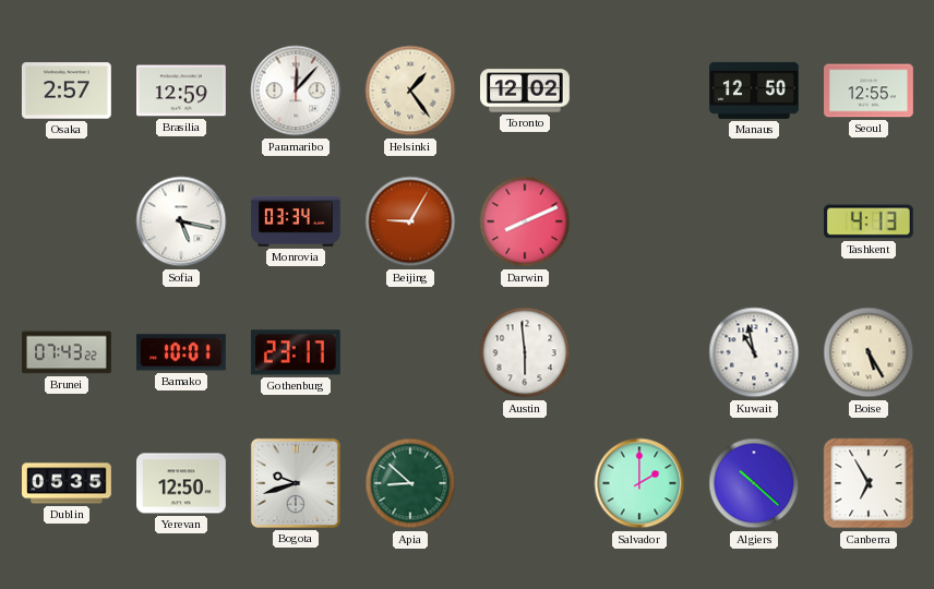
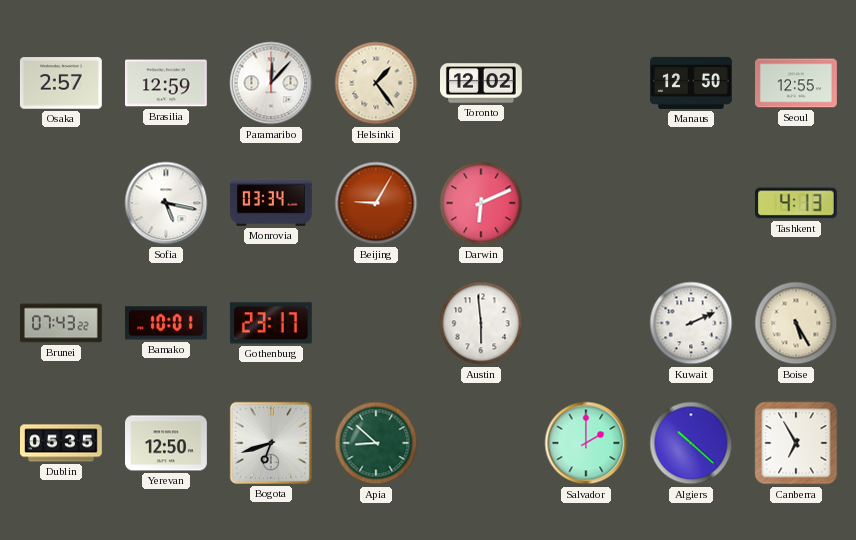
Darwin: 8:11 -> 6:11 (481, 203)
Kuwait: 10:58 -> 2:11 (691, 323)
Bogota: 9:42 -> 6:42 (271, 443)
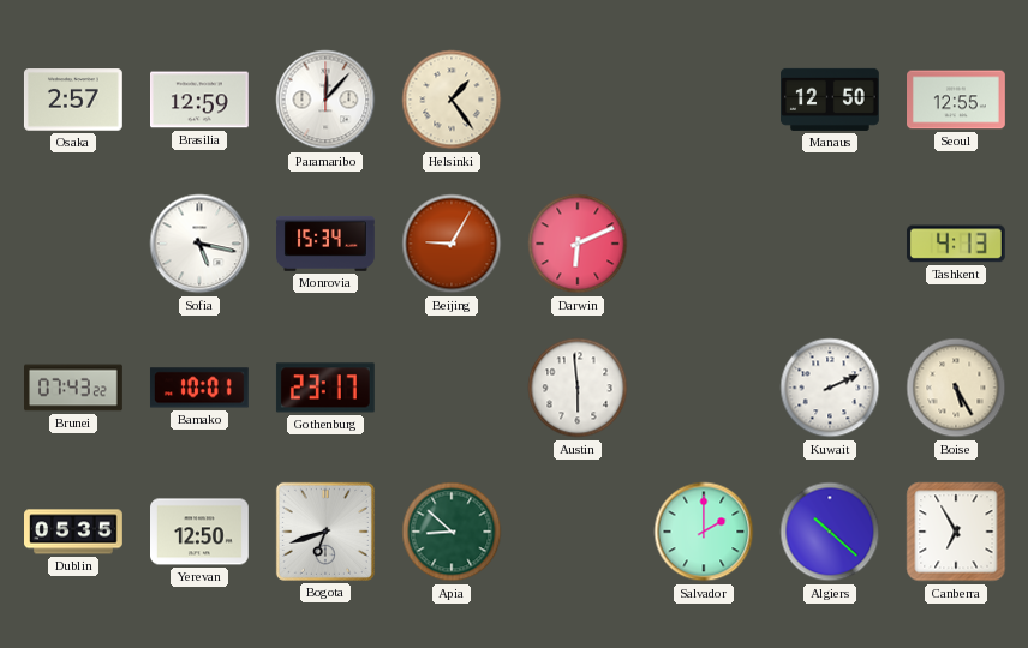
Toronto: 12:02 -> none (482, 83)
Monrovia: 03:34 -> 15:34 (327, 244)
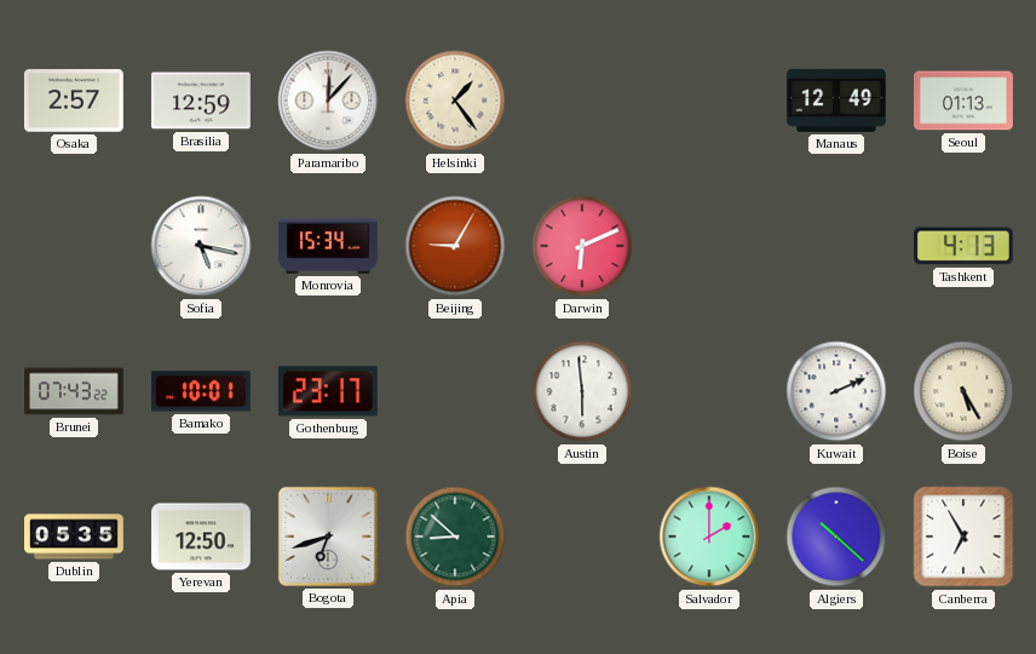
Manaus: 12:50 -> 12:49 (838, 101)
Seoul: 12:55 -> 01:13 (965, 101)
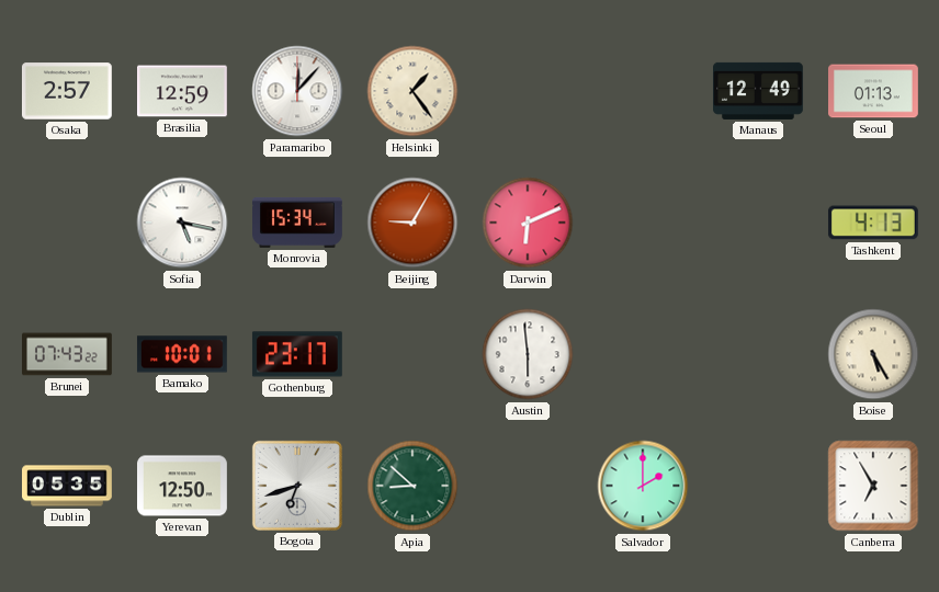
Kuwait: 2:11 -> none (836, 391)
Algiers: 10:22 -> none (836, 537)
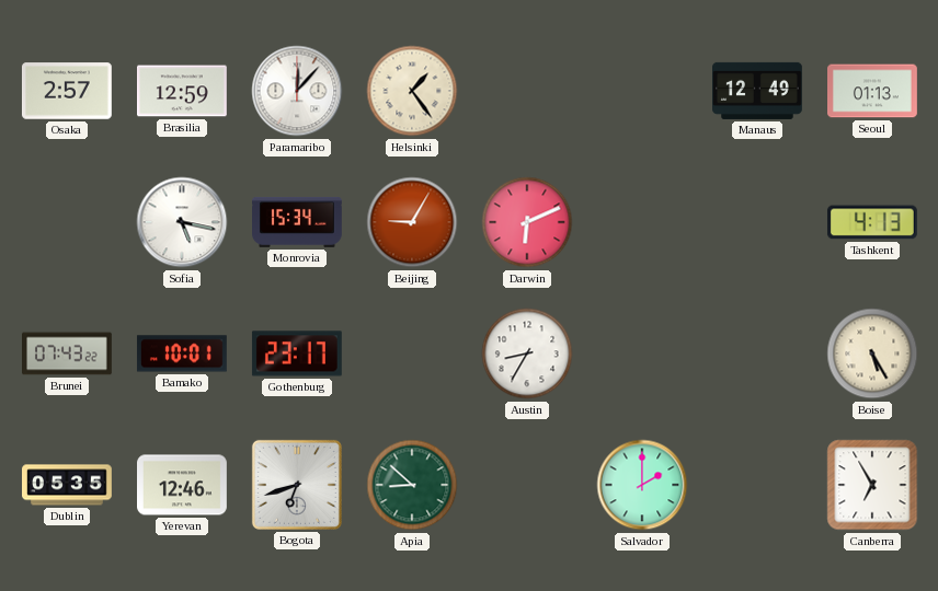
Austin: 5:59 -> 8:35 (527, 354)
Yerevan: 12:50 -> 12:46 (183, 485)
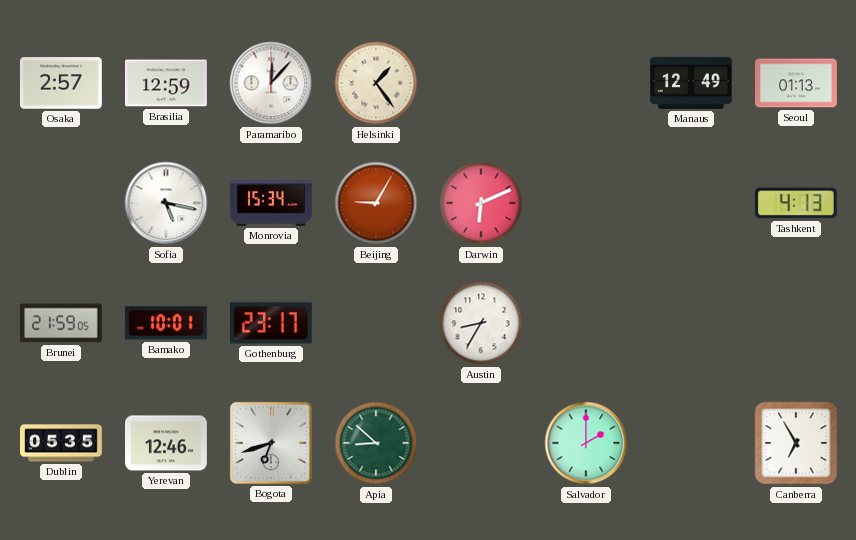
Brunei: 07:43 -> 21:59 (62, 323)
Boise: 5:25 -> none (872, 354)
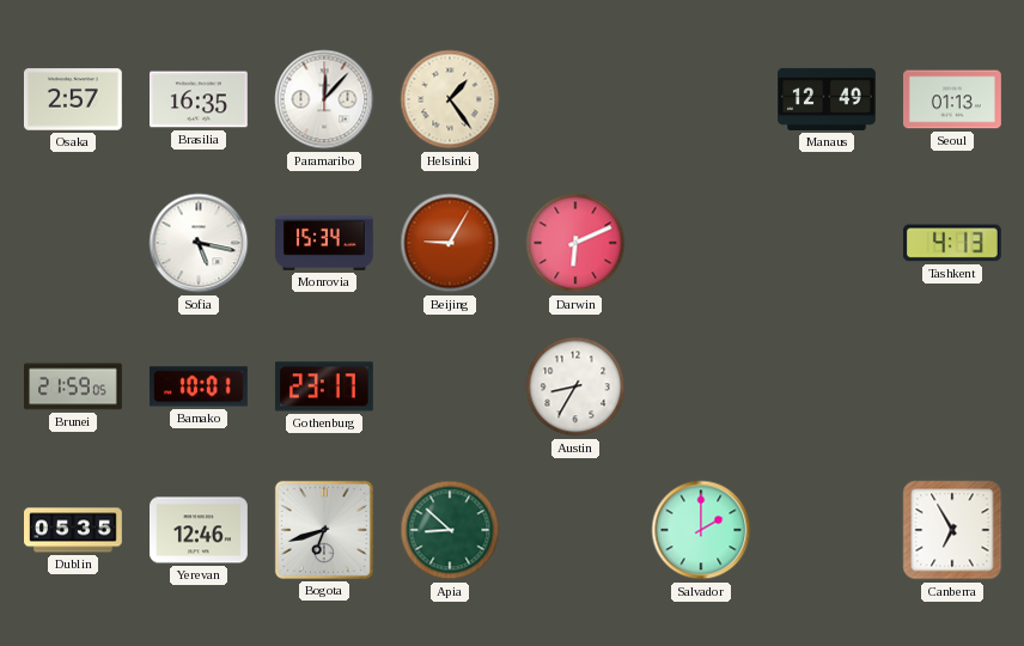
Brasilia: 12:59 -> 16:35 (200, 99)
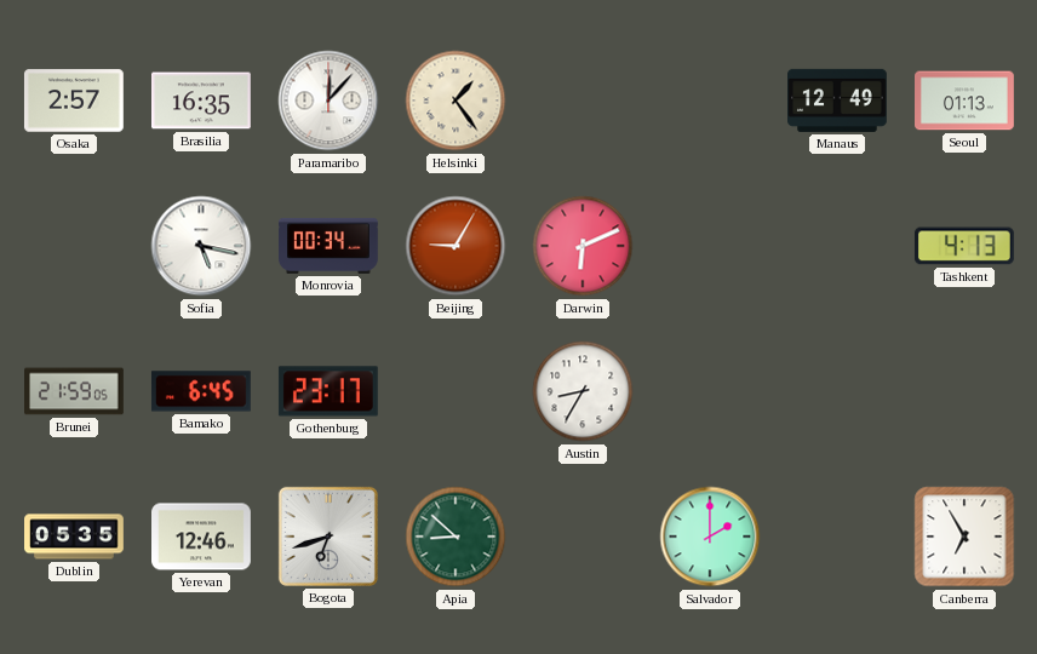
Monrovia: 15:34 -> 00:34 (330, 246)
Bamako: 10:01 -> 6:45 (201, 391)
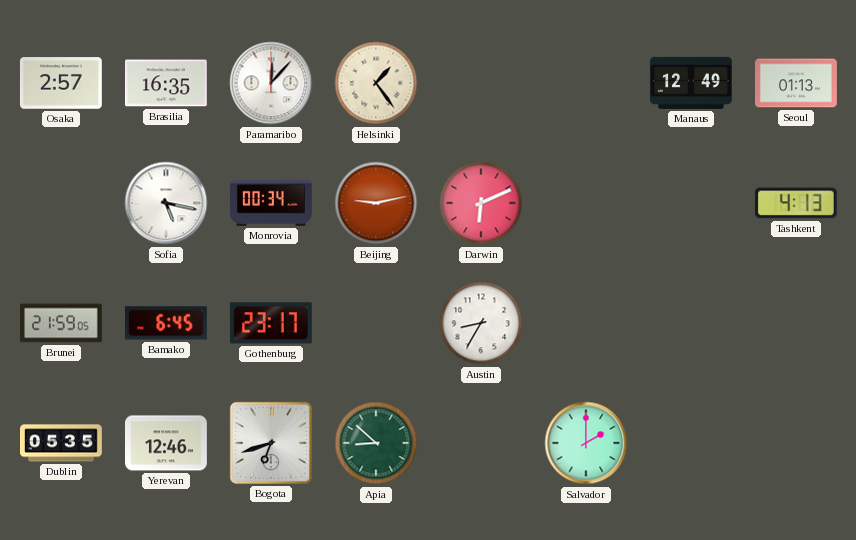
Beijing: 9:05 -> 9:13 (376, 203)
Canberra: 6:55 -> none (964, 537)
